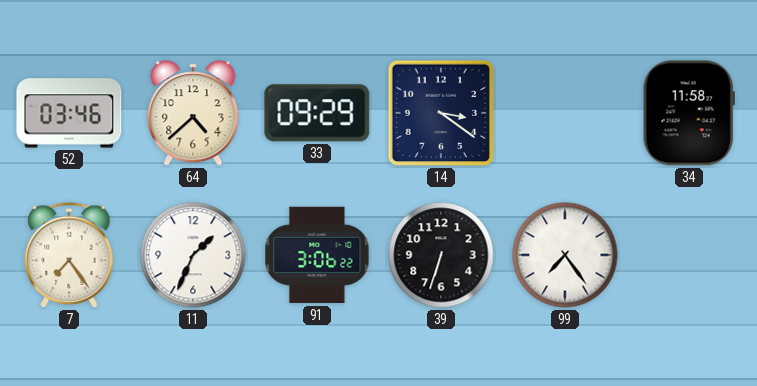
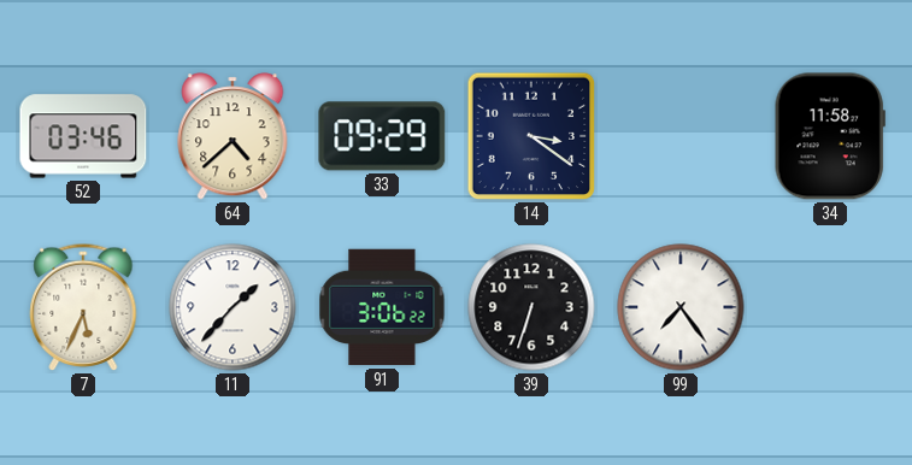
7: 7:24 -> 5:34 (83, 307)
11: 1:34 -> 1:37 (233, 307)
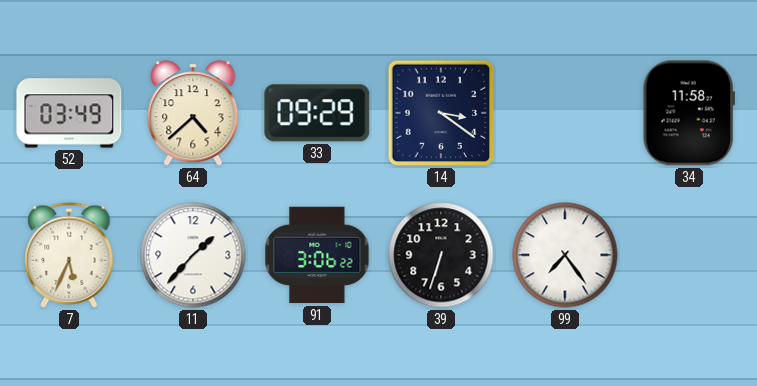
52: 03:46 -> 03:49 (69, 113)
